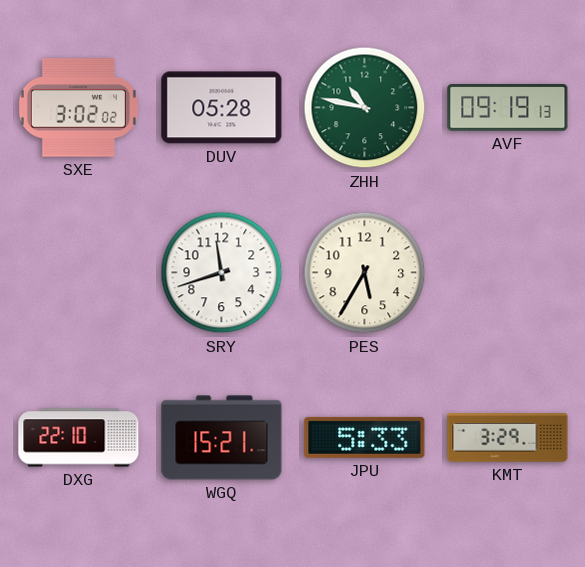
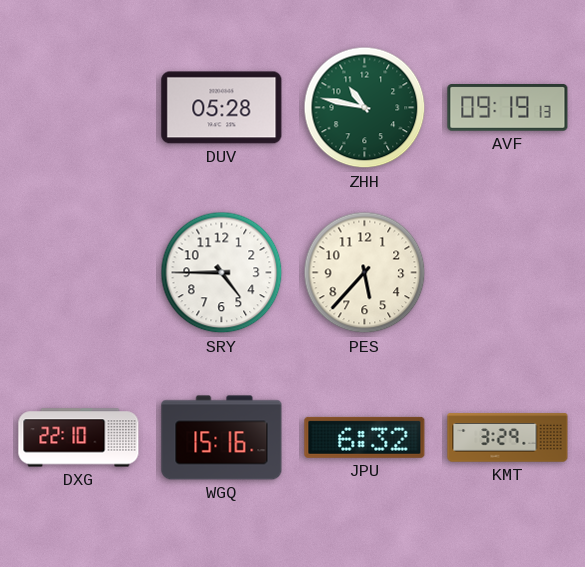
SXE: 3:02 -> none (78, 108)
SRY: 11:42 -> 4:45 (222, 273)
PES: 5:35 -> 5:37 (365, 273)
WGQ: 15:21 -> 15:16 (222, 438)
JPU: 5:33 -> 6:32 (365, 437)
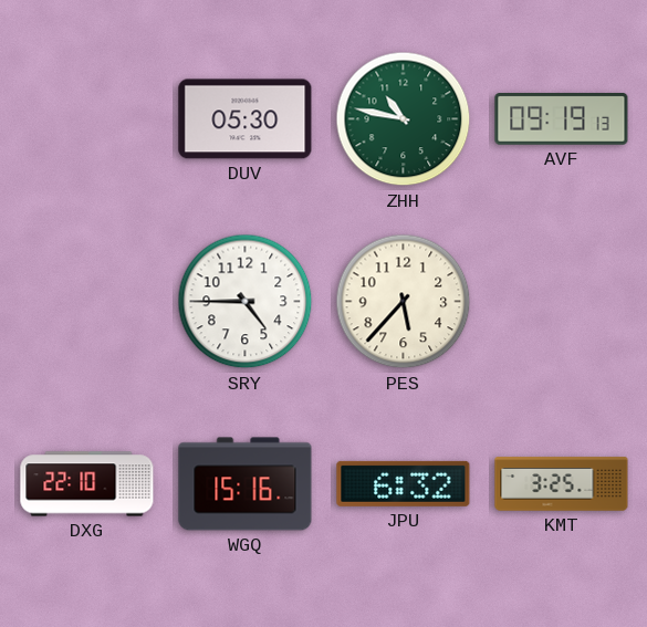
DUV: 05:28 -> 05:30 (246, 119)
KMT: 3:29 -> 3:25 (562, 484)
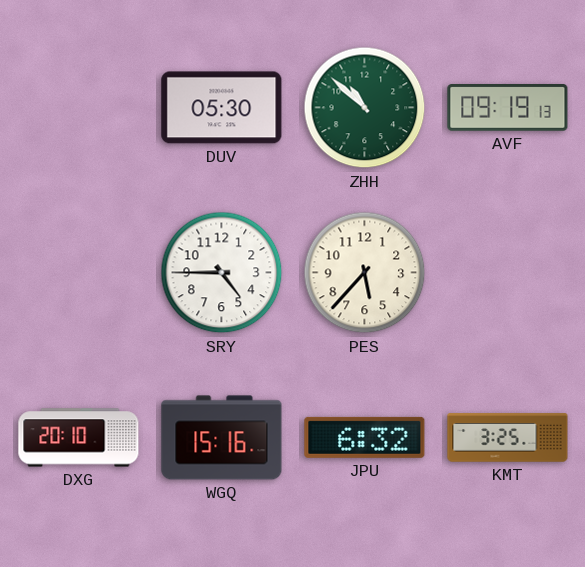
ZHH: 10:47 -> 10:52 (365, 108)
DXG: 22:10 -> 20:10 (79, 438)
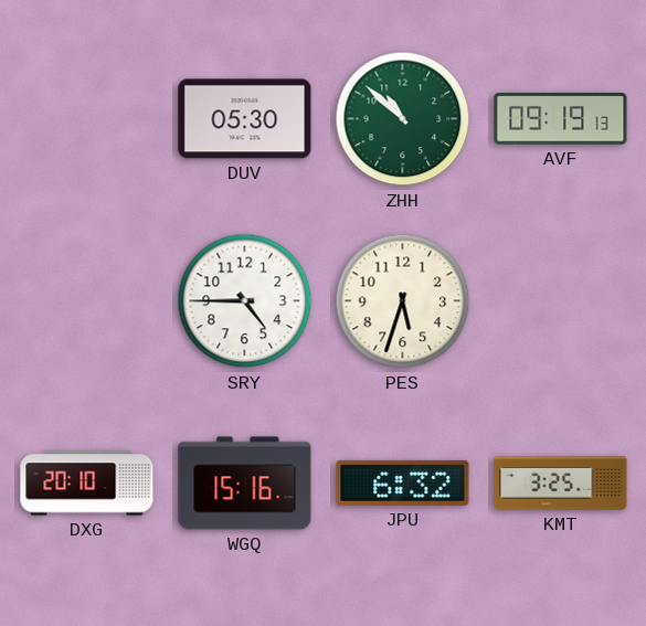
PES: 5:37 -> 5:33 (403, 301)
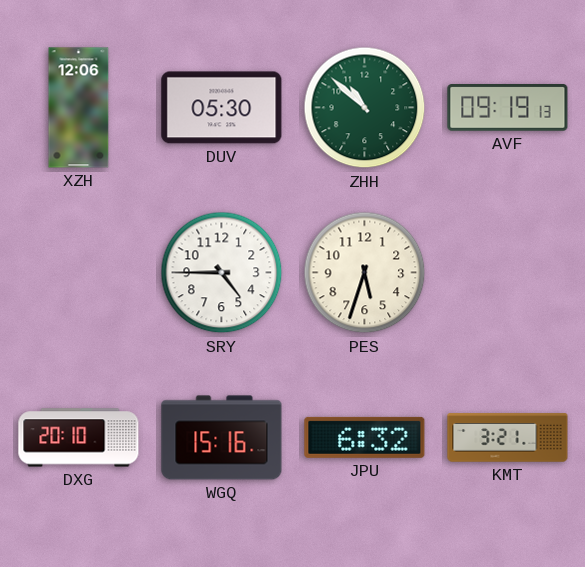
XZH: none -> 12:06 (79, 108)
KMT: 3:25 -> 3:21 (508, 438)
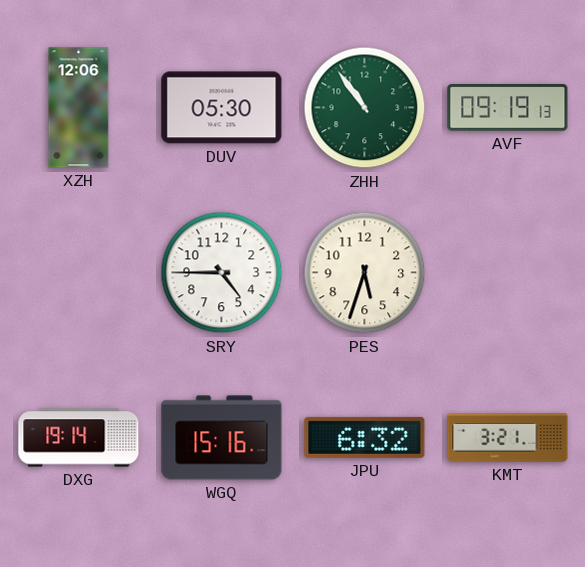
ZHH: 10:52 -> 10:54 (365, 108)
DXG: 20:10 -> 19:14 (79, 438)
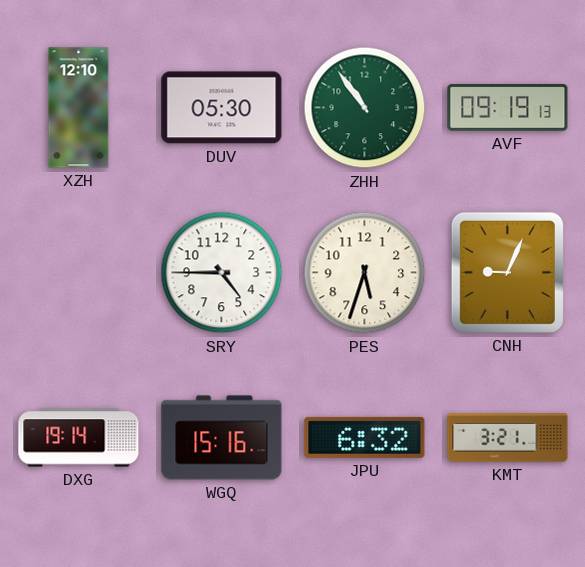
XZH: 12:06 -> 12:10 (79, 108)
CNH: none -> 9:04 (507, 272)
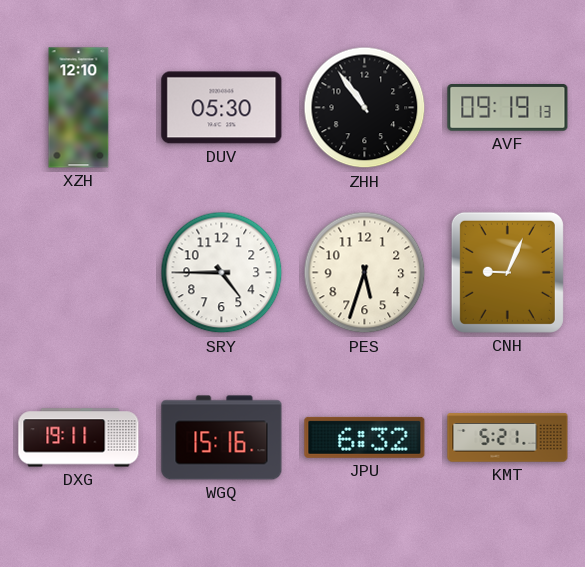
ZHH dial: green -> black (365, 108)
DXG: 19:14 -> 19:11 (79, 438)
KMT: 3:21 -> 5:21 (508, 438)
